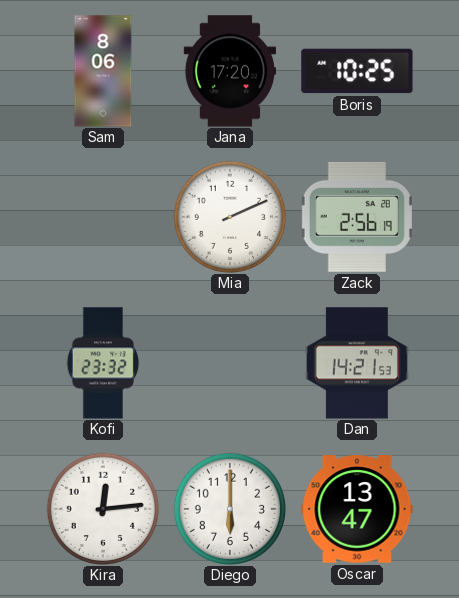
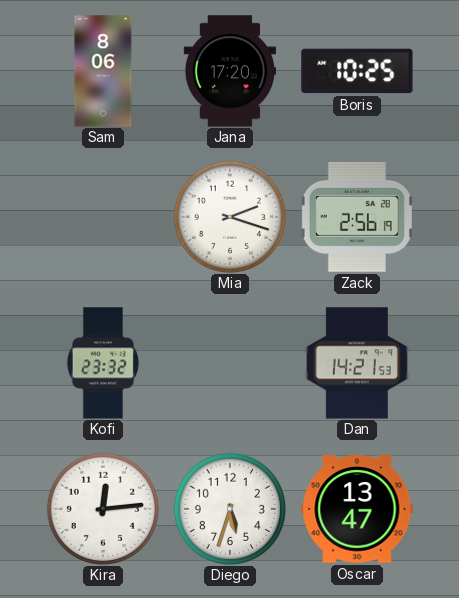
Mia: 2:11 -> 2:18 (230, 217)
Diego: 6:00 -> 5:33 (230, 509)
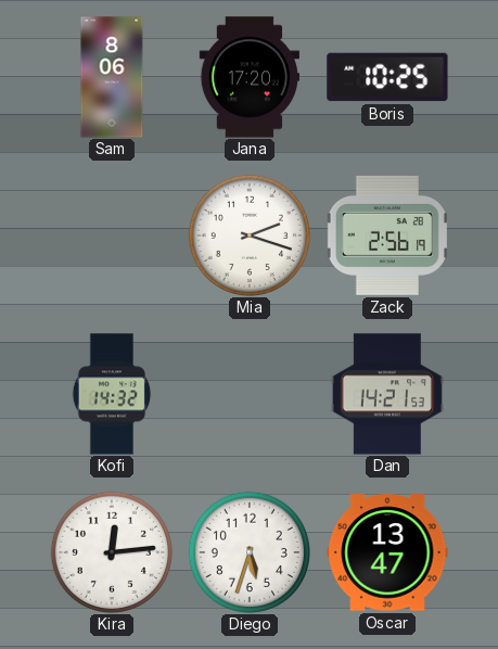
Kofi: 23:32 -> 14:32 (112, 394)
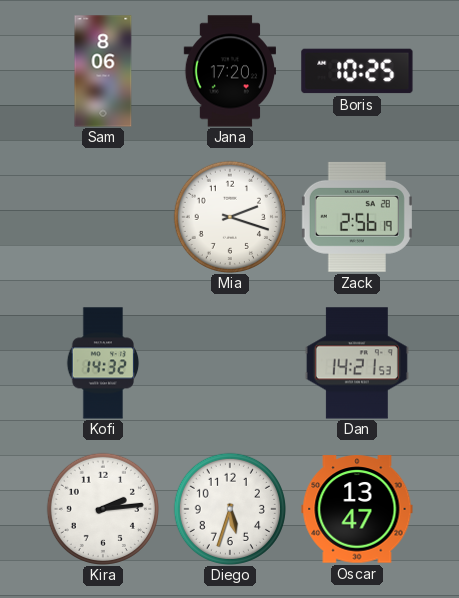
Kira: 12:14 -> 2:14 (103, 509)
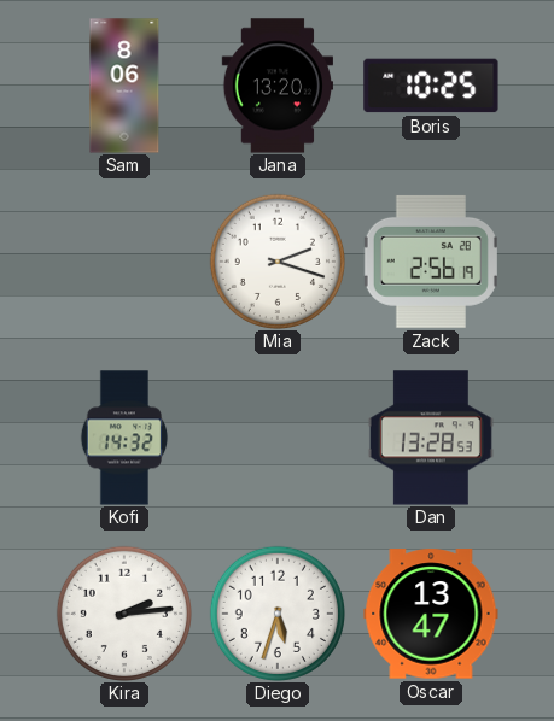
Jana: 17:20 -> 13:20 (276, 86)
Dan: 14:21 -> 13:28 (431, 438)
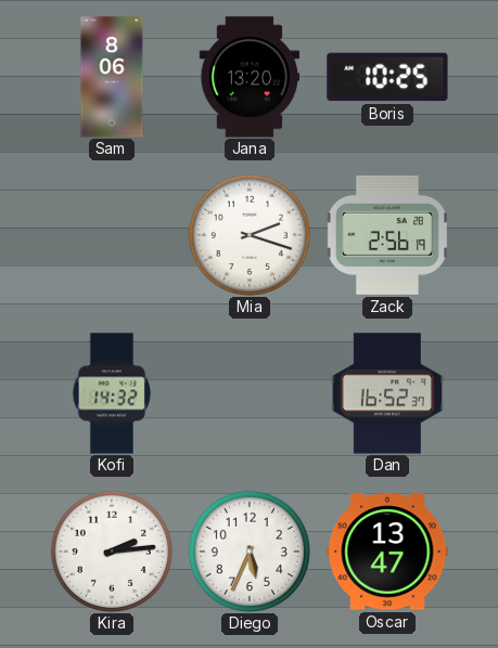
Dan: 13:28 -> 16:52 (387, 393)
Diego: 5:33 -> 5:34 (250, 552)
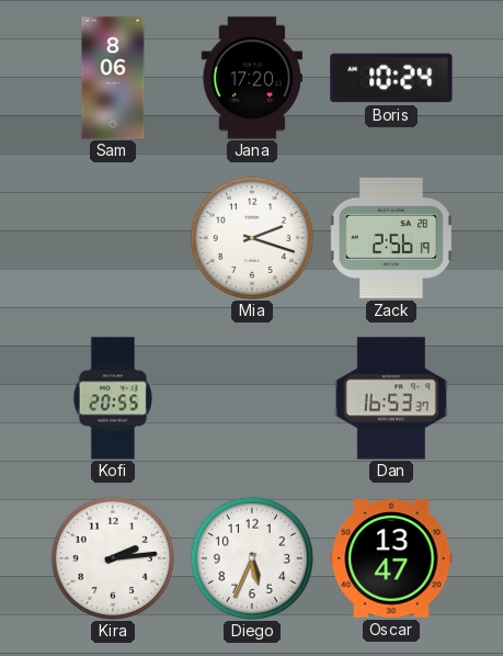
Jana: 13:20 -> 17:20 (251, 78)
Boris: 10:25 -> 10:24 (391, 78)
Kofi: 14:32 -> 20:55 (113, 398)
Dan: 16:52 -> 16:53 (391, 398)
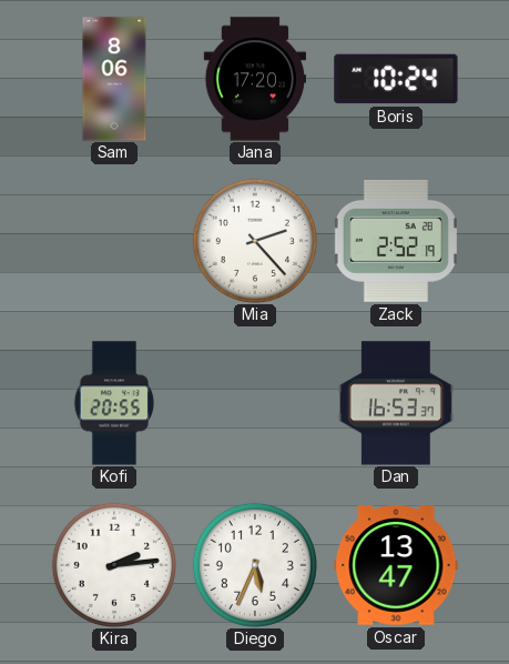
Mia: 2:18 -> 2:23 (255, 241)
Zack: 2:56 -> 2:52 (396, 241)
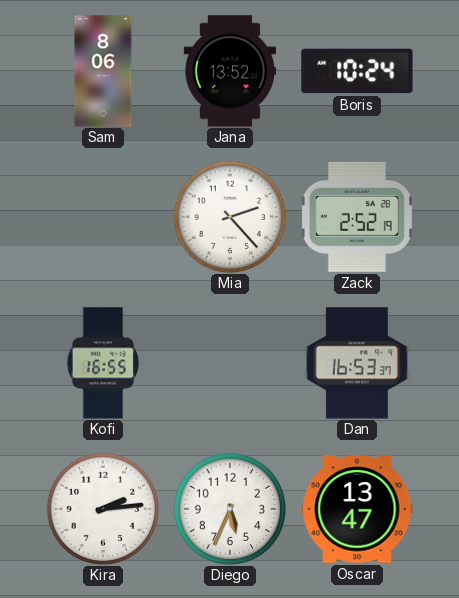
Jana: 17:20 -> 13:52 (229, 71)
Kofi: 20:55 -> 16:55 (103, 363)
